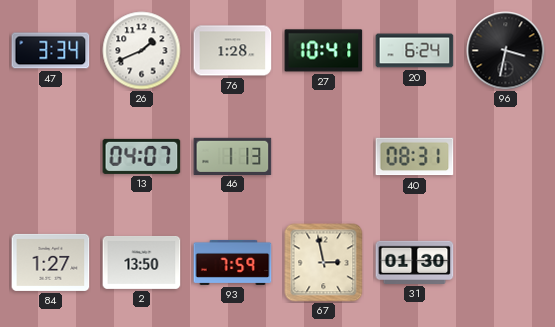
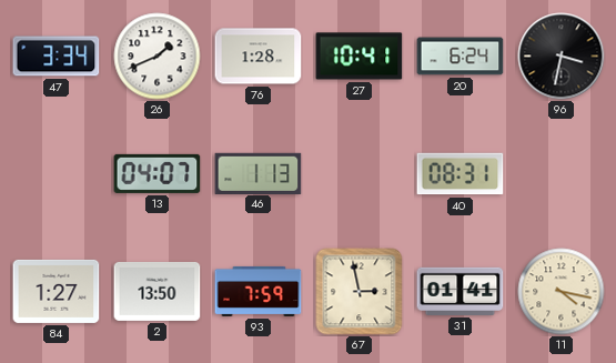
31: 01:30 -> 01:41 (461, 291)
11: none -> 4:17 (562, 292)
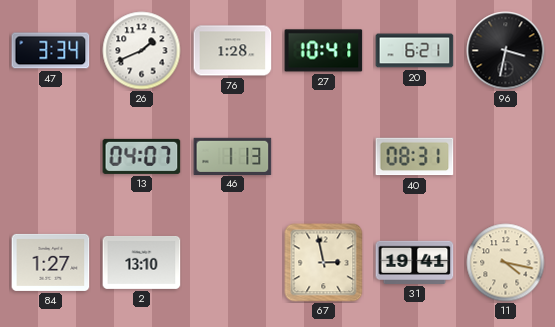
20: 6:24 -> 6:21 (415, 51)
2: 13:50 -> 13:10 (142, 262)
93: 7:59 -> none (259, 291)
31: 01:41 -> 19:41 (415, 262)
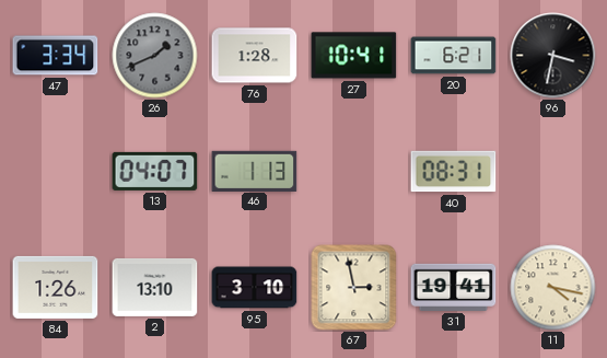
26 dial: white -> grey (155, 56)
84: 1:27 -> 1:26 (56, 287)
95: none -> 3:10 (255, 288)
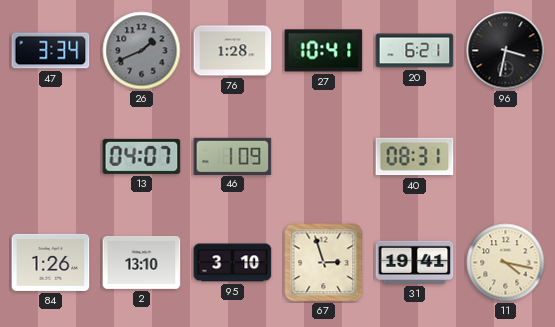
46: 1:13 -> 1:09 (233, 156)
67: 2:58 -> 2:57 (324, 263)
